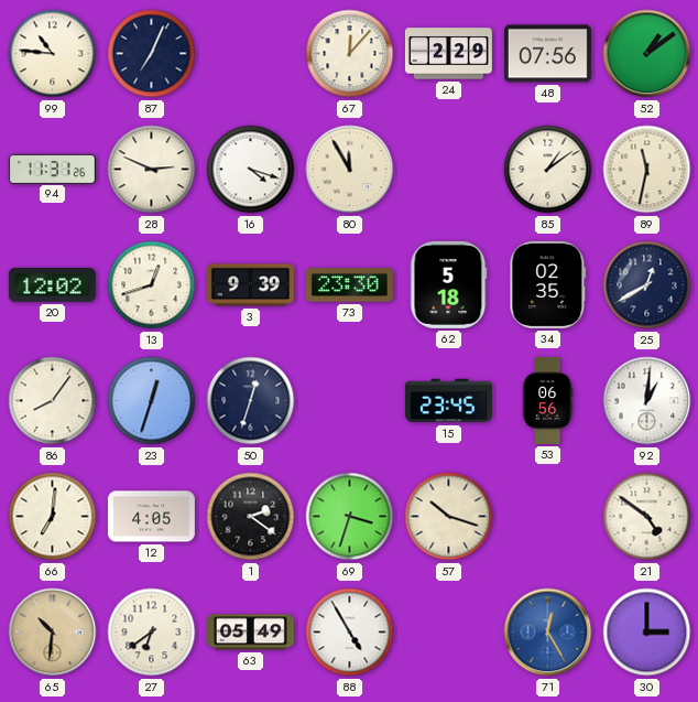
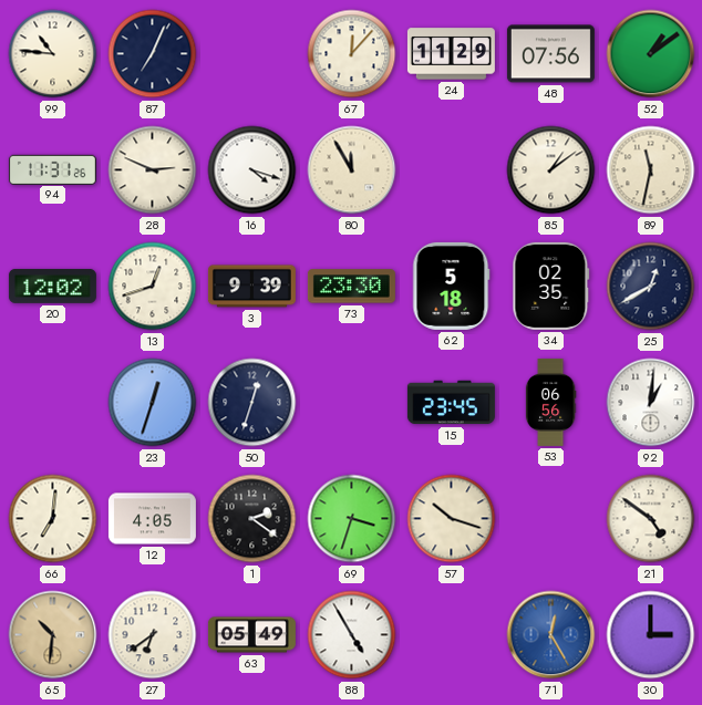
24: 2:29 -> 11:29 (451, 54)
86: 8:06 -> none (53, 401)
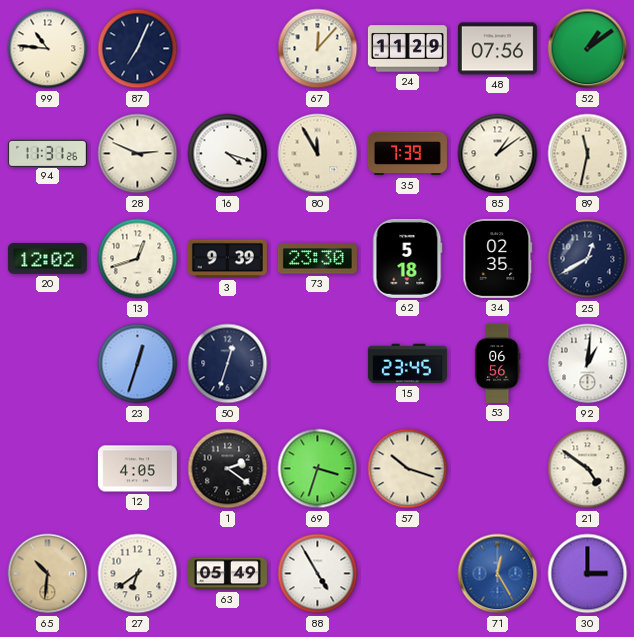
35: none -> 7:39 (407, 154)
66: 7:01 -> none (53, 519)
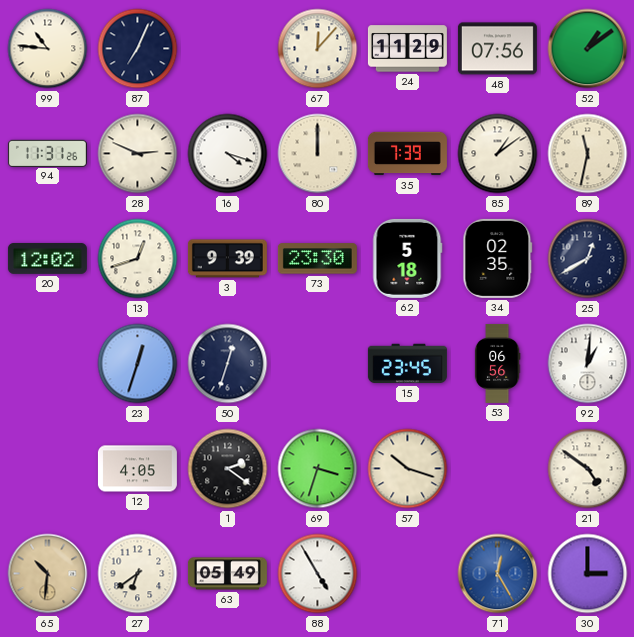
80: 11:55 -> 12:00 (318, 154)
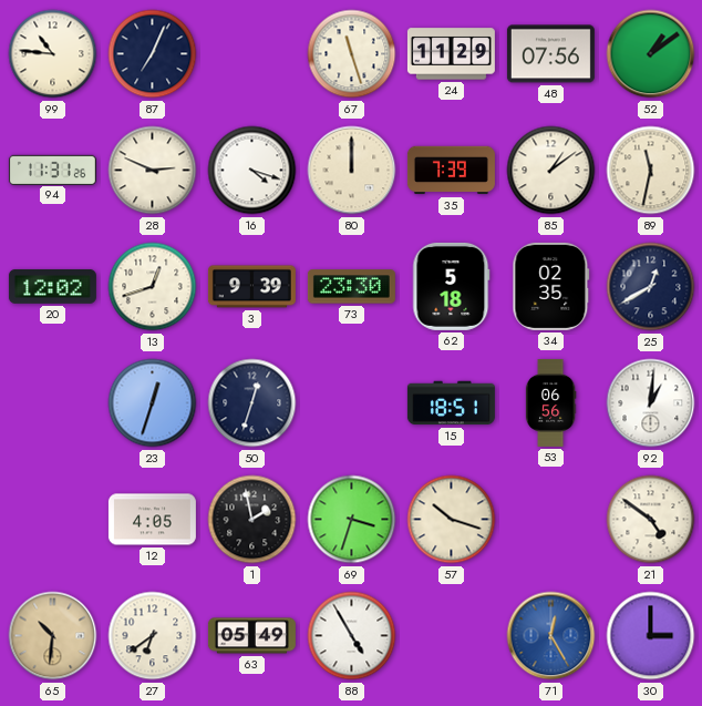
67: 12:07 -> 11:27 (352, 54)
15: 23:45 -> 18:51 (451, 403)
1: 2:21 -> 1:58 (252, 520)
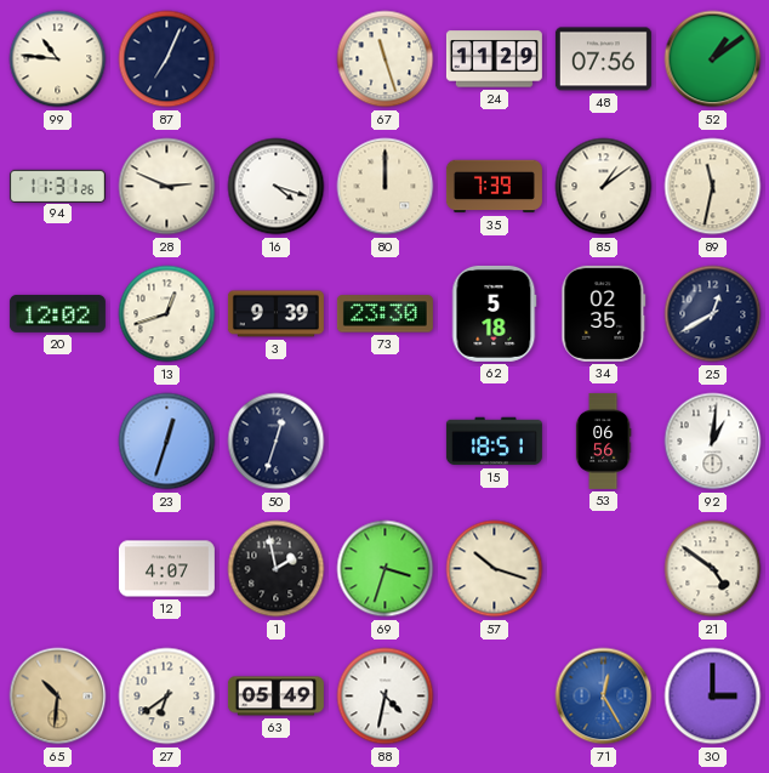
12: 4:05 -> 4:07 (166, 569)
88: 4:55 -> 4:32 (386, 697)
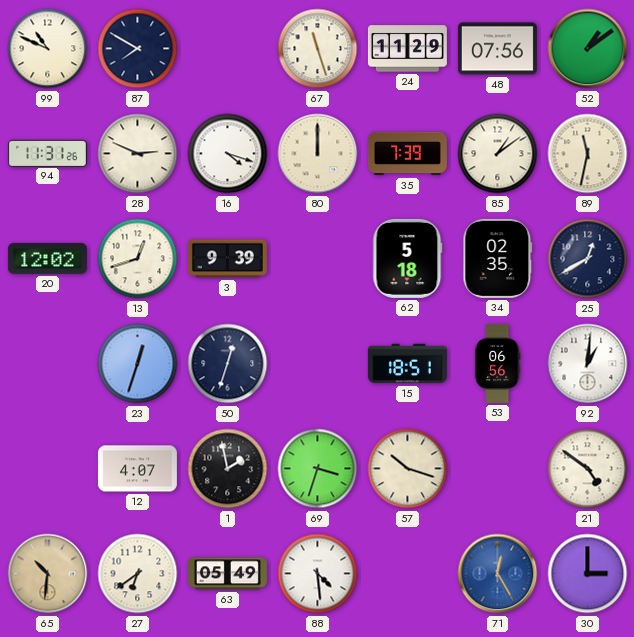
99: 10:46 -> 10:49 (48, 49)
87: 7:04 -> 7:50 (138, 49)
73: 23:30 -> none (384, 314)
88: 4:32 -> 4:29 (318, 574)
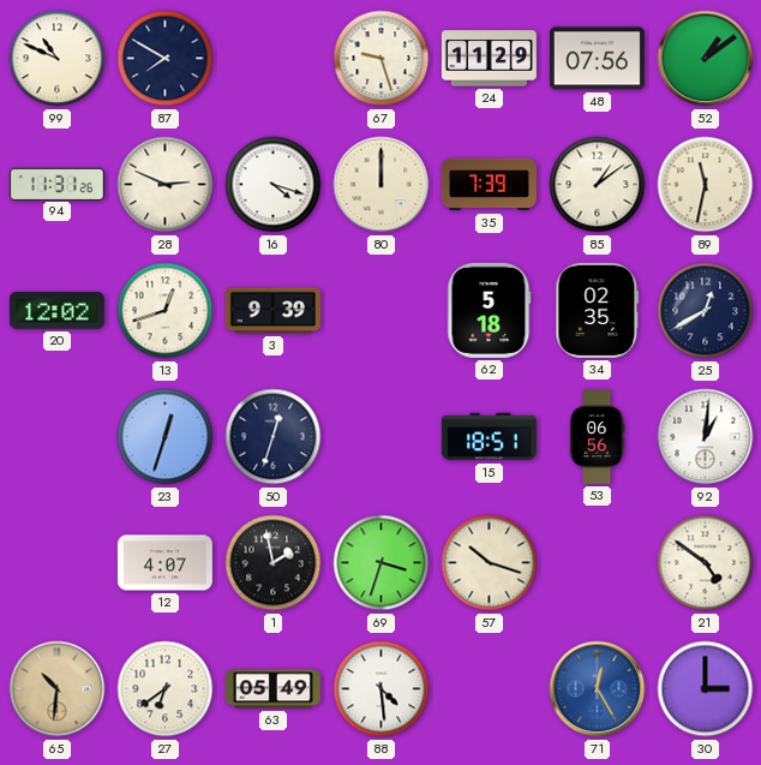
67: 11:27 -> 9:27 (382, 59)
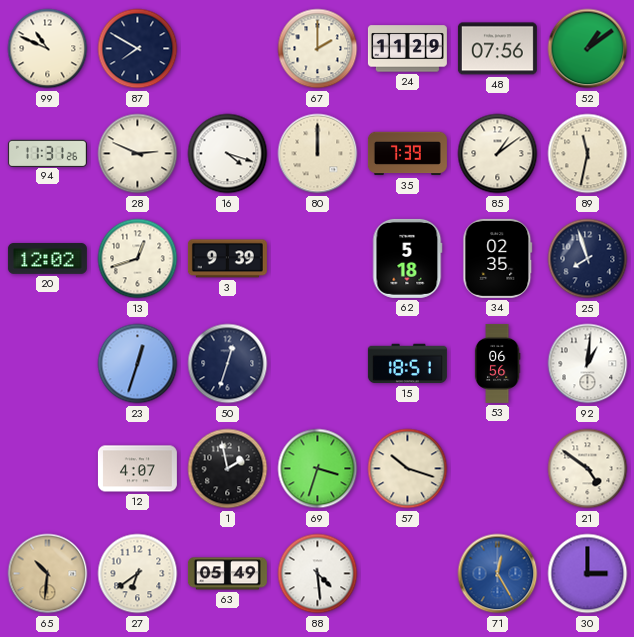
67: 9:27 -> 2:00 (318, 49)
25: 12:40 -> 7:57 (588, 259)
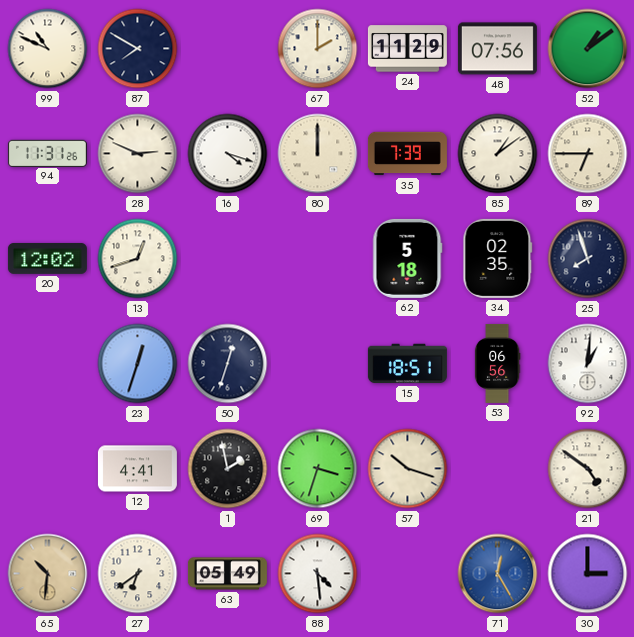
89: 11:32 -> 6:45 (588, 154)
3: 9:39 -> none (227, 259)
12: 4:07 -> 4:41 (137, 469)
